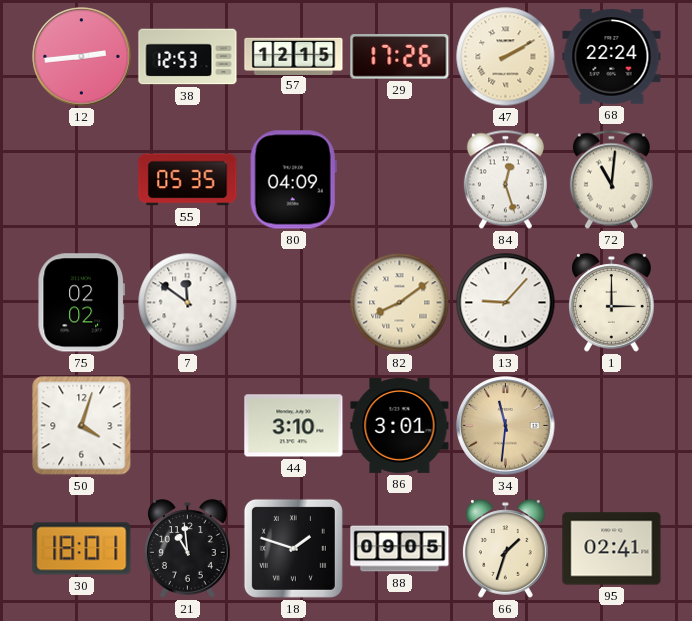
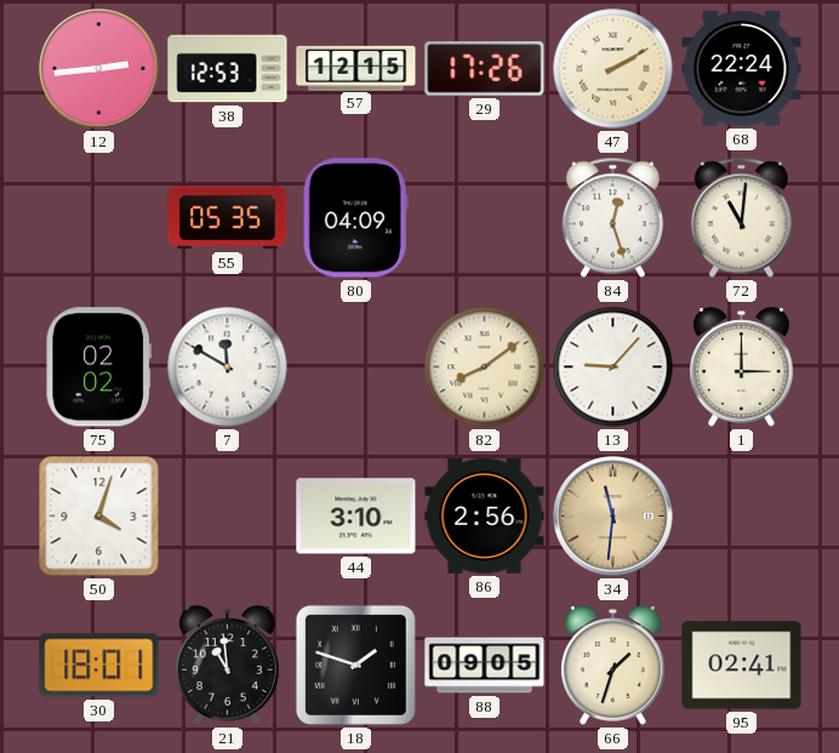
7: 11:51 -> 11:50 (228, 367)
86: 3:01 -> 2:56 (485, 515)
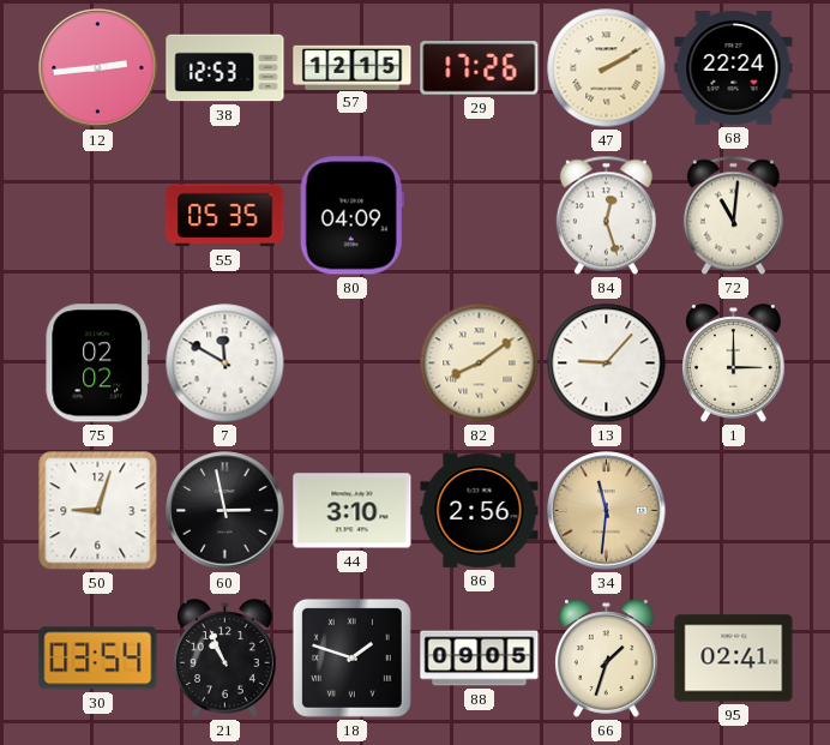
50: 4:03 -> 9:03 (98, 511)
60: none -> 2:58 (225, 511)
30: 18:01 -> 03:54 (98, 659)
21: 10:59 -> 10:56 (225, 659)
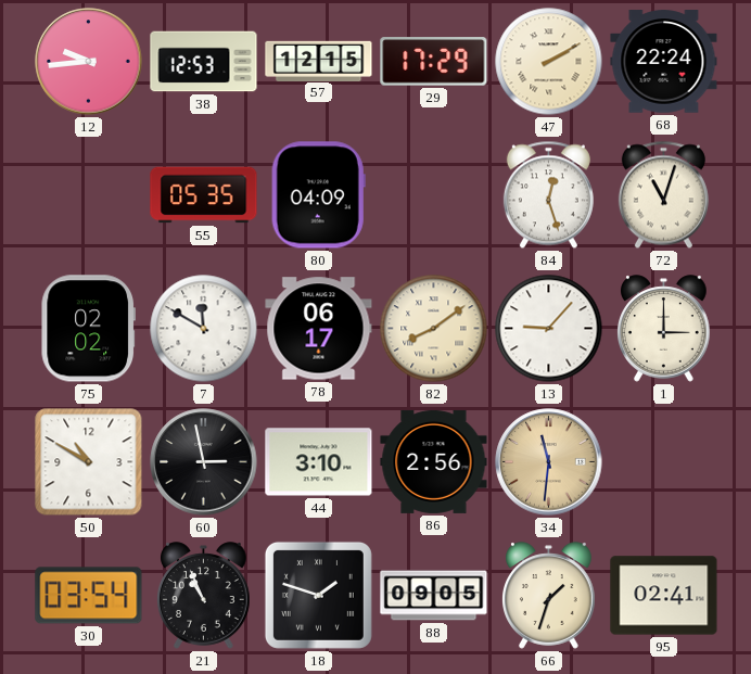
12: 2:44 -> 9:44 (89, 62)
29: 17:26 -> 17:29 (434, 62)
72: 11:01 -> 11:03 (663, 195)
78: none -> 06:17 (319, 329)
50: 9:03 -> 10:50 (89, 462)
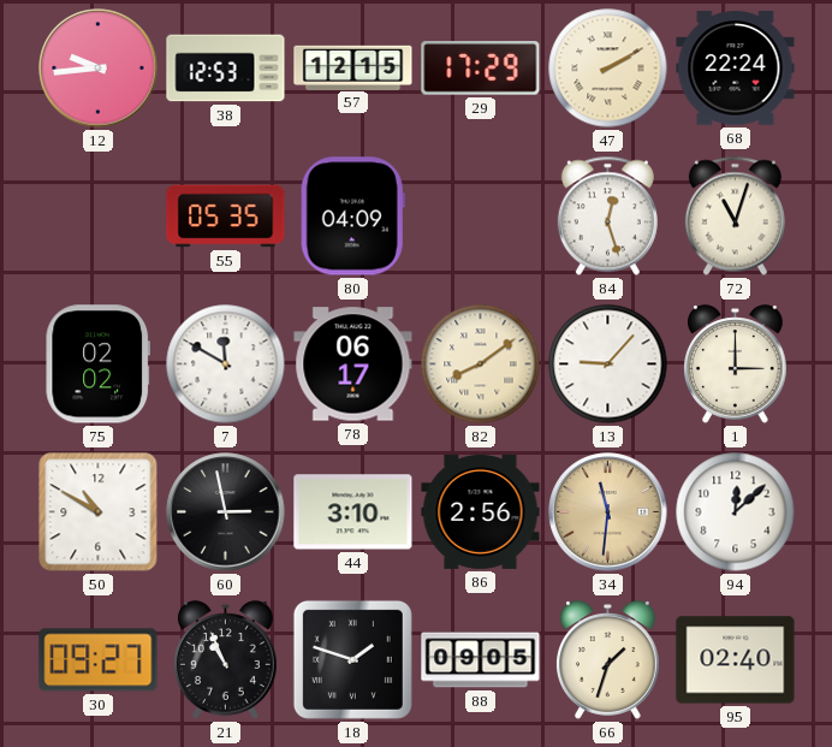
94: none -> 12:08 (736, 512)
30: 03:54 -> 09:27 (99, 660)
95: 02:41 -> 02:40 (736, 660)
